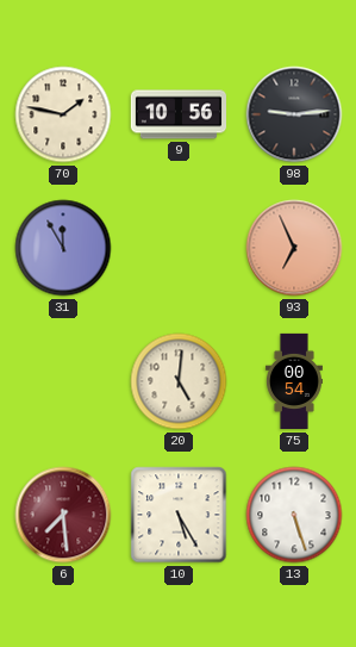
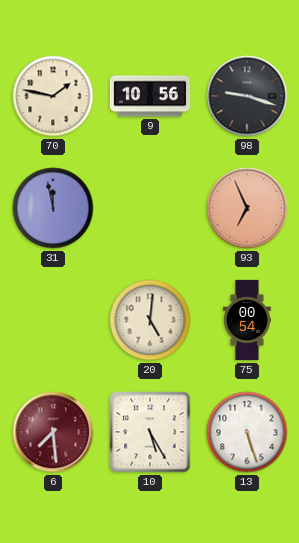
98: 9:14 -> 9:18 (247, 96)
31: 11:55 -> 11:58 (53, 208)
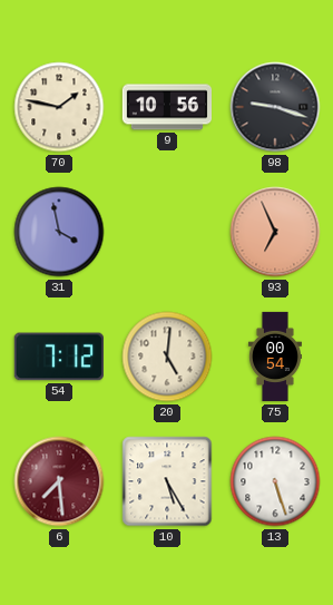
31: 11:58 -> 3:58 (59, 232)
54: none -> 7:12 (59, 357)
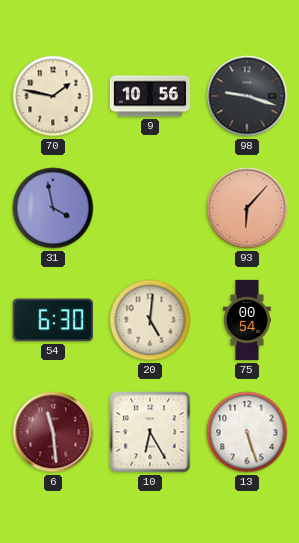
93: 6:56 -> 6:07 (247, 208)
54: 7:12 -> 6:30 (53, 320)
6: 7:29 -> 11:29 (53, 432)
10: 5:25 -> 6:25 (150, 432)
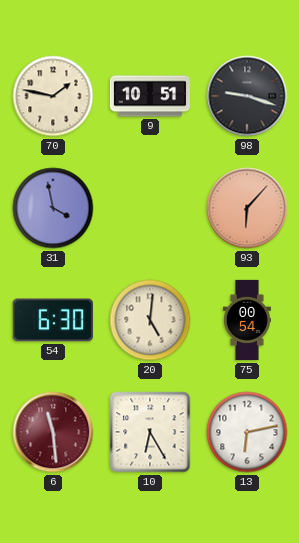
9: 10:56 -> 10:51 (149, 96)
13: 5:27 -> 6:13 (247, 432)
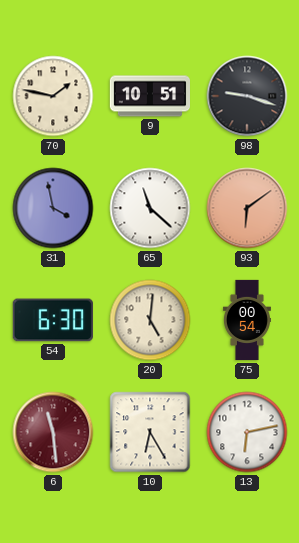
65: none -> 11:22 (150, 208)
93: 6:07 -> 6:09 (247, 208)
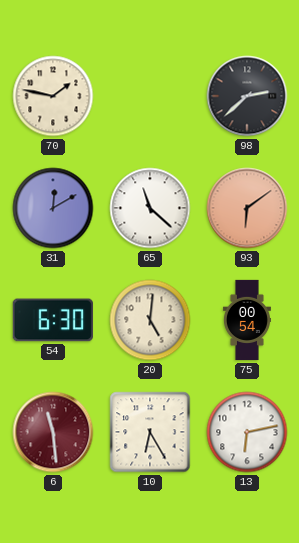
9: 10:51 -> none (149, 96)
98: 9:18 -> 2:38 (247, 96)
31: 3:58 -> 12:10 (53, 208)
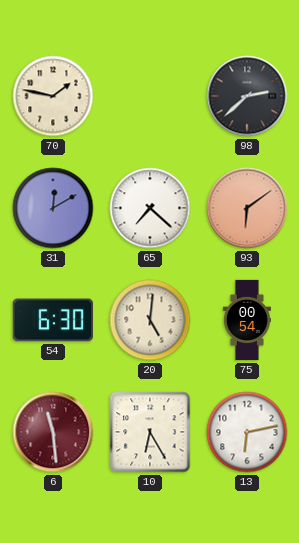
65: 11:22 -> 7:22 (150, 208)
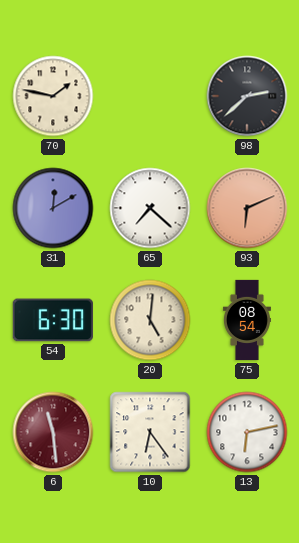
93: 6:09 -> 6:11 (247, 208)
75: 00:54 -> 08:54 (247, 320)
10: 6:25 -> 6:24 (150, 432)
